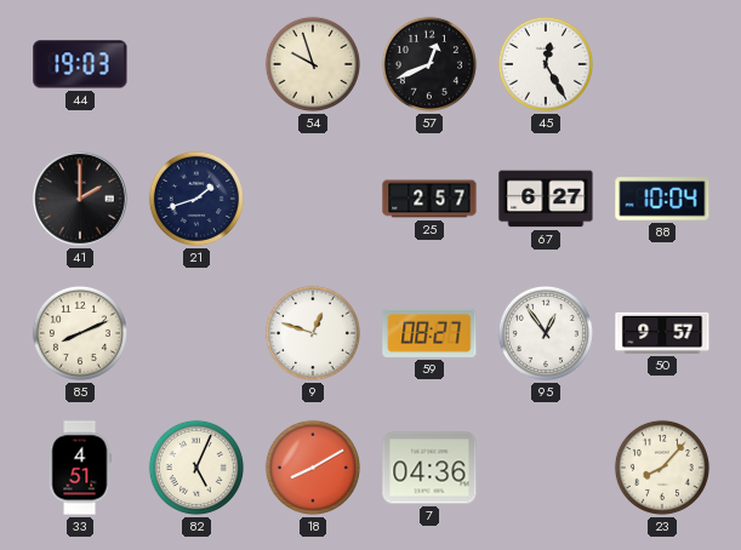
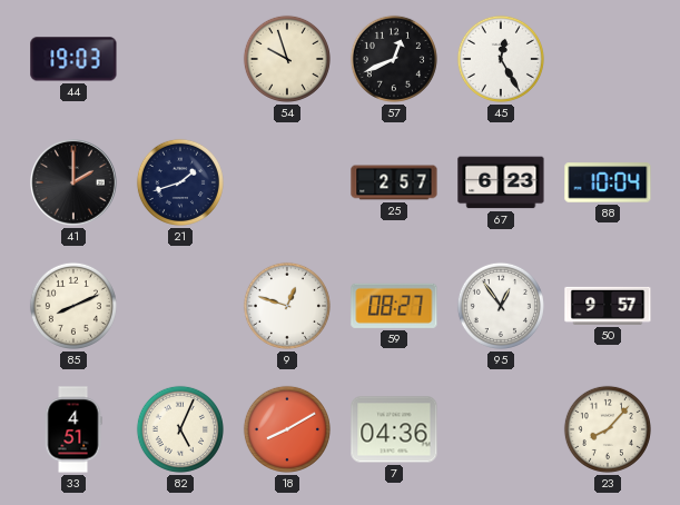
67: 6:27 -> 6:23 (501, 182)
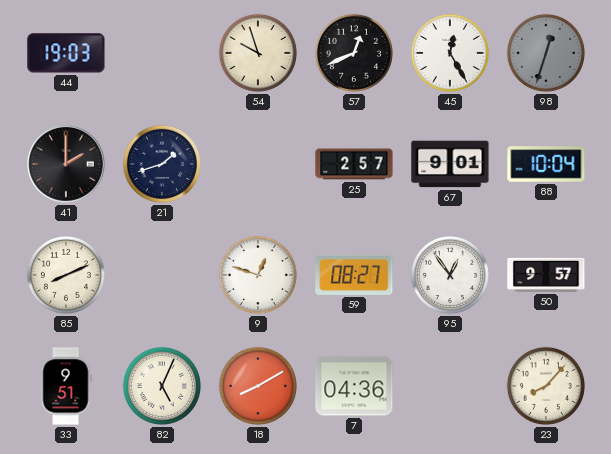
98: none -> 12:33 (546, 53)
67: 6:23 -> 9:01 (450, 164)
33: 4:51 -> 9:51 (66, 386)
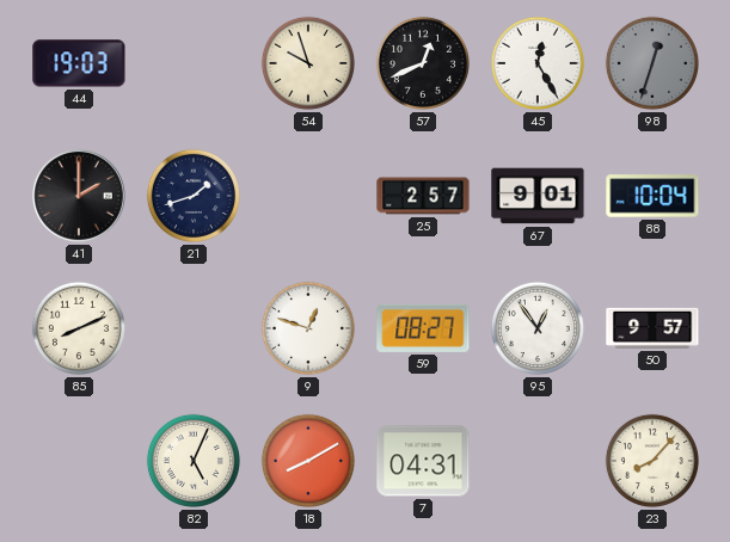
33: 9:51 -> none (66, 386)
7: 04:36 -> 04:31 (423, 461)
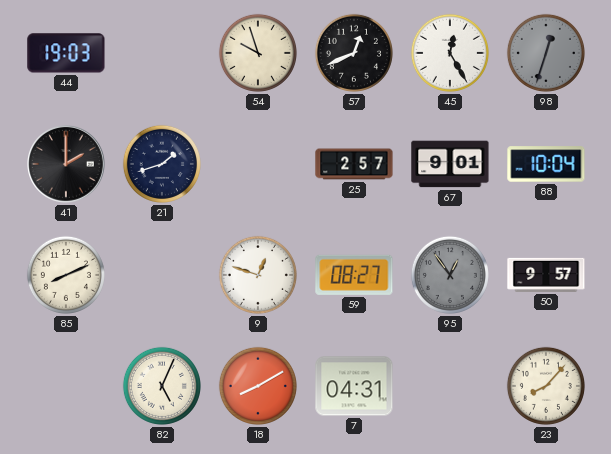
95 dial: white -> grey (450, 275)
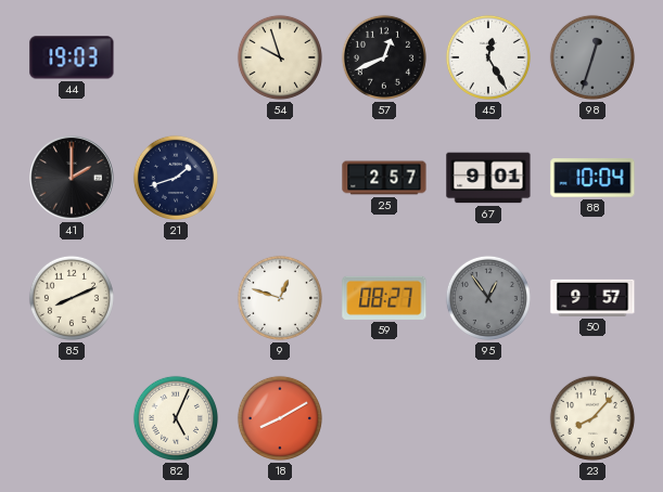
7: 04:31 -> none (354, 386)
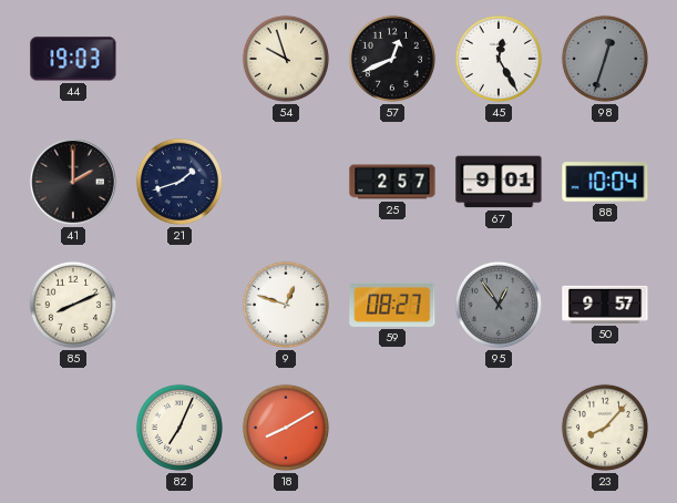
82: 5:04 -> 7:04 (179, 428)
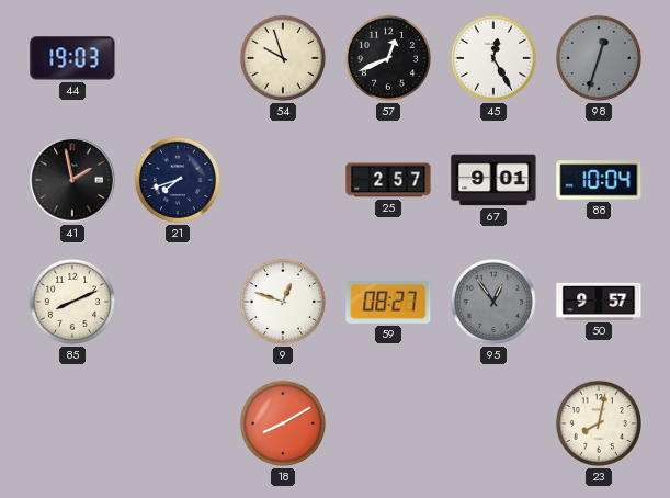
41: 2:00 -> 1:58 (73, 181)
21: 1:42 -> 7:42 (178, 180)
82: 7:04 -> none (179, 428)
23: 8:07 -> 8:02 (599, 423)
